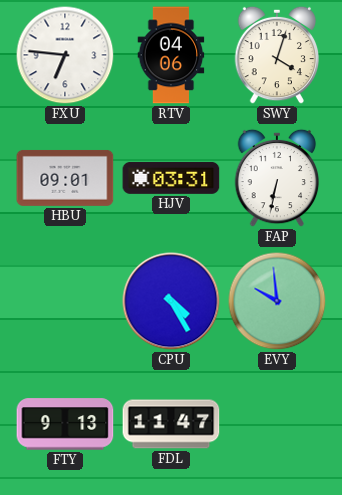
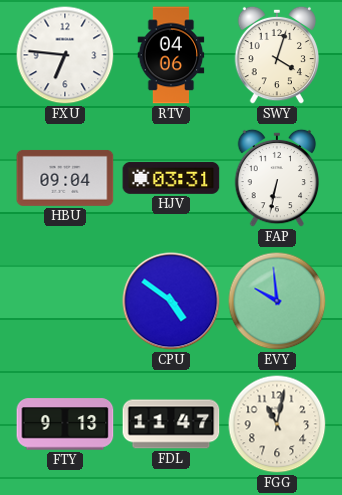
HBU: 09:01 -> 09:04 (65, 178)
CPU: 4:25 -> 4:51 (171, 301)
FGG: none -> 11:02 (277, 424)
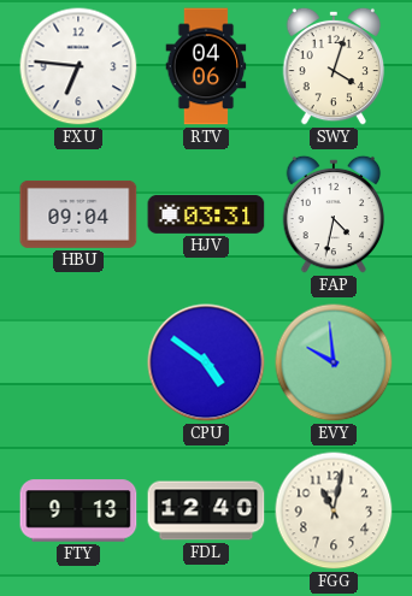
FAP: 6:32 -> 4:32 (334, 214)
FDL: 11:47 -> 12:40 (206, 511)
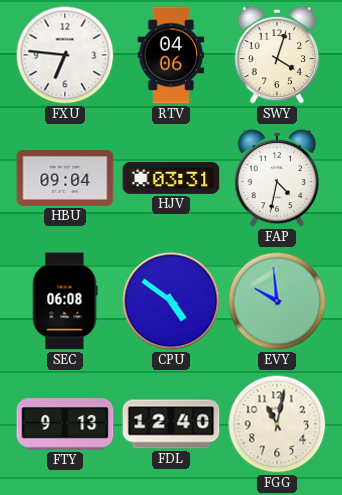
SEC: none -> 06:08 (65, 301)
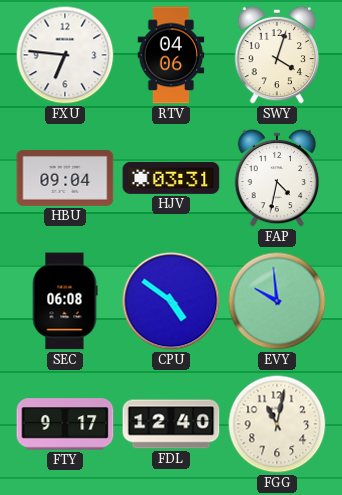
FTY: 9:13 -> 9:17 (65, 424)
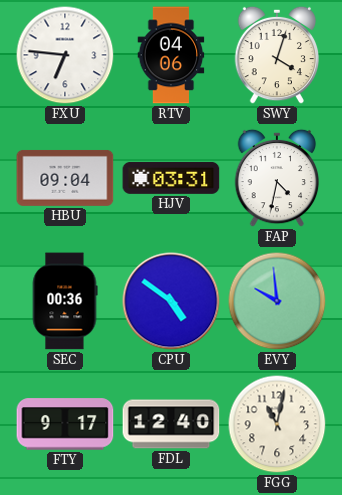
SEC: 06:08 -> 00:36 (65, 301)
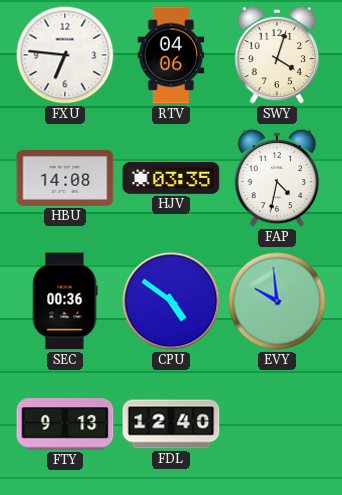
HBU: 09:04 -> 14:08 (65, 178)
HJV: 03:31 -> 03:35 (171, 178)
FTY: 9:17 -> 9:13 (65, 424)
FGG: 11:02 -> none (277, 424)
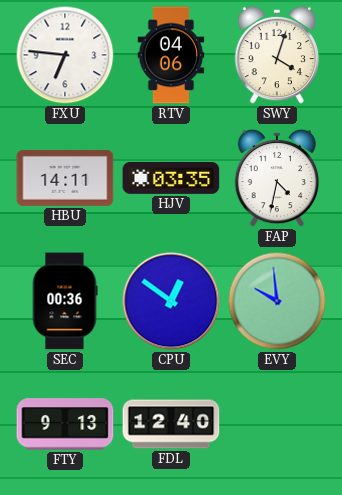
HBU: 14:08 -> 14:11 (65, 178)
CPU: 4:51 -> 12:51 (171, 301)
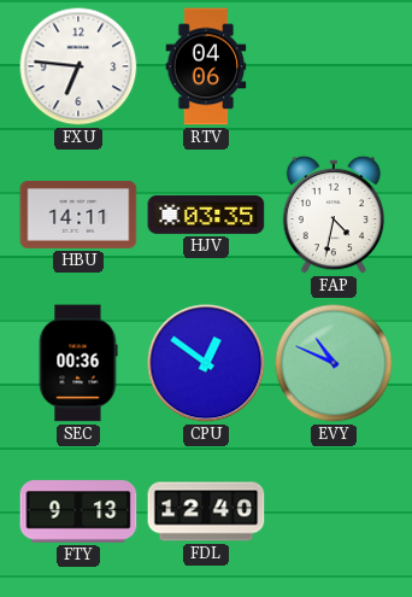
SWY: 4:03 -> none (277, 55)
EVY: 9:59 -> 10:49 (334, 363)
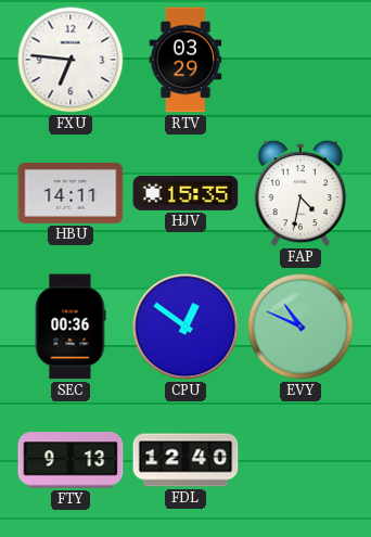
RTV: 04:06 -> 03:29 (185, 60)
HJV: 03:35 -> 15:35 (185, 193)
